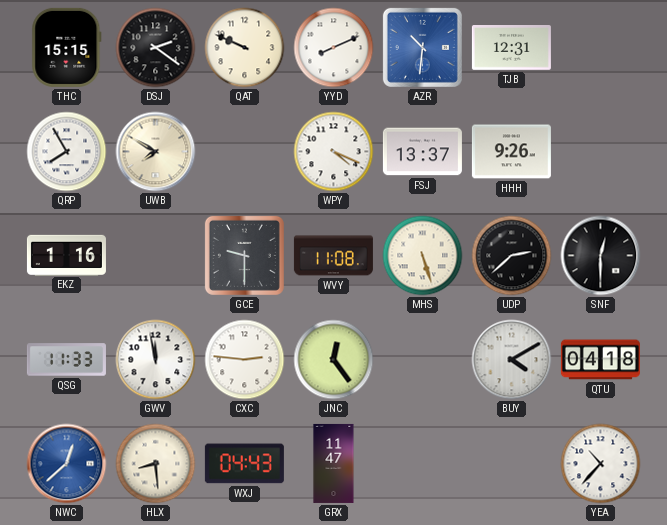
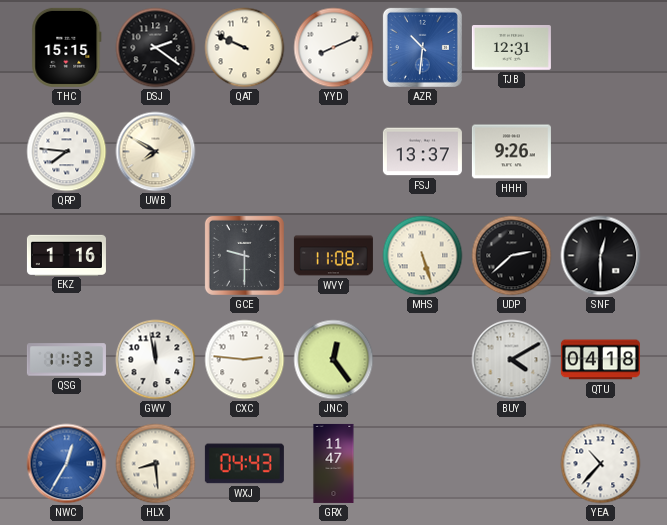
QRP: 7:55 -> 7:46 (67, 152)
WPY: 4:19 -> none (334, 152)
NWC: 12:38 -> 12:35 (67, 464)
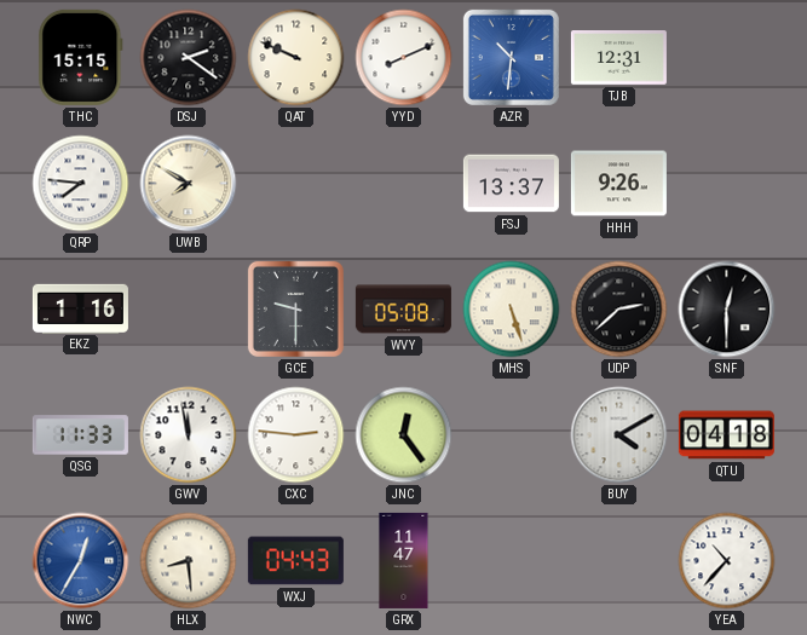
WVY: 11:08 -> 05:08 (403, 310)
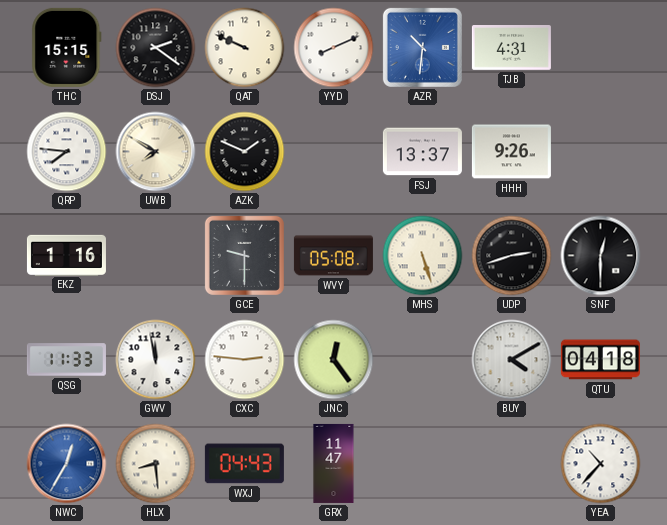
TJB: 12:31 -> 4:31 (511, 48)
AZK: none -> 1:49 (245, 152)
UDP: 2:38 -> 2:42 (512, 256)
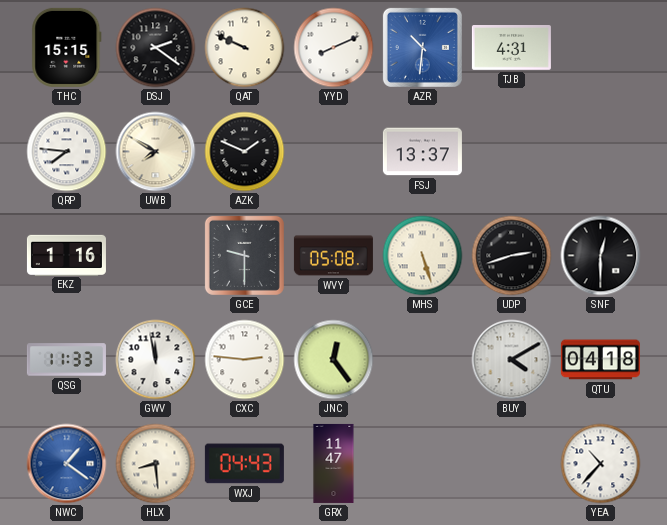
HHH: 9:26 -> none (511, 152)
NWC: 12:35 -> 1:21 (67, 464)
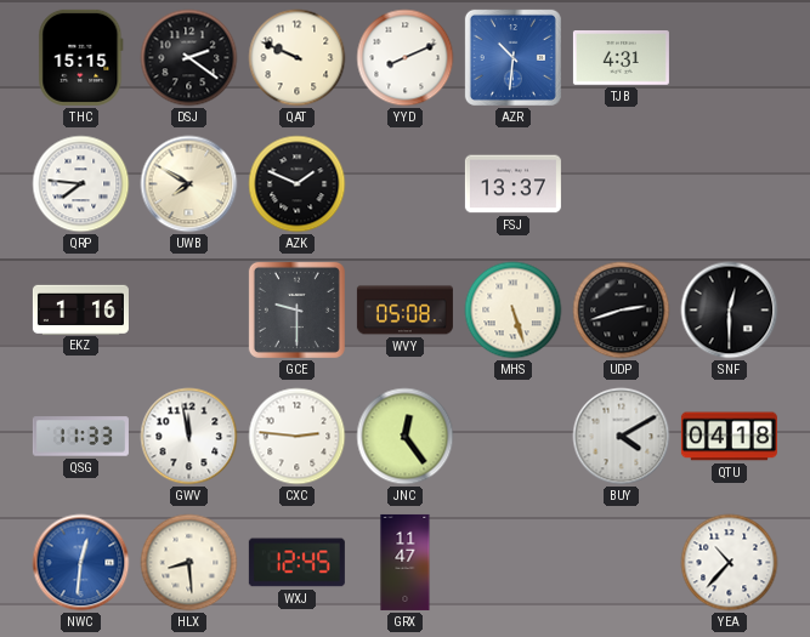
NWC: 1:21 -> 12:31 (81, 563)
WXJ: 04:43 -> 12:45 (296, 563)
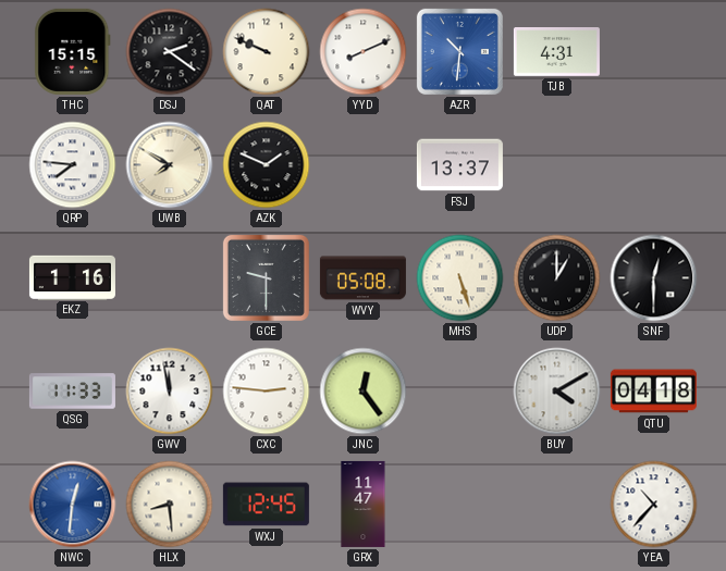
UDP: 2:42 -> 1:00 (557, 278)
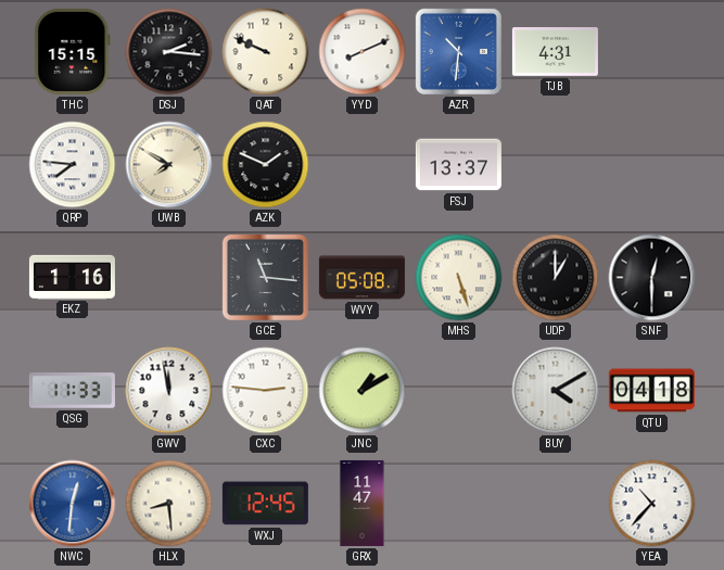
DSJ: 2:21 -> 2:16 (169, 52)
GCE: 9:30 -> 11:16 (265, 277)
JNC: 12:24 -> 1:10 (363, 391)
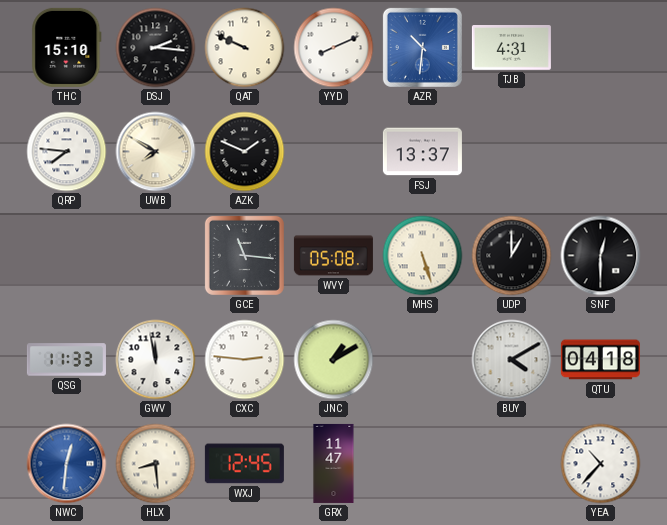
THC: 15:15 -> 15:10 (67, 47)
EKZ: 1:16 -> none (72, 277)
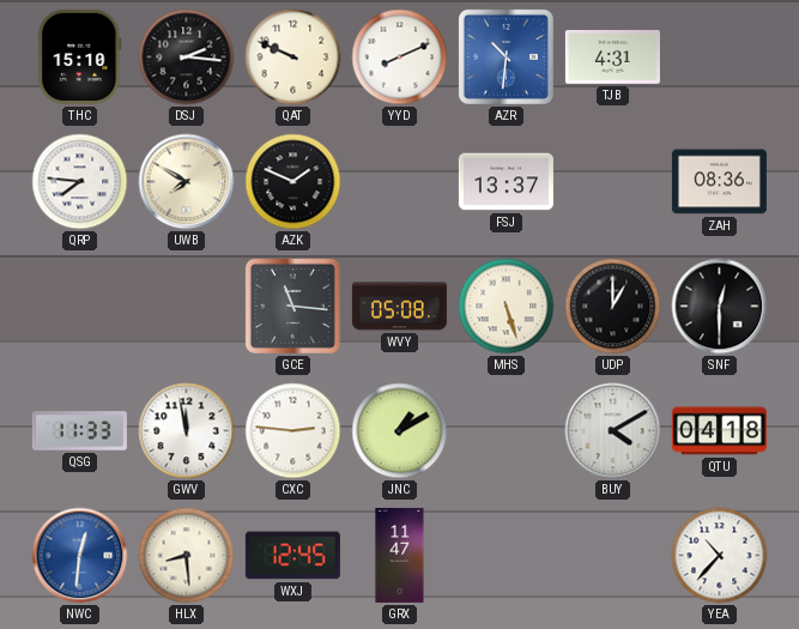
ZAH: none -> 08:36 (719, 182)
